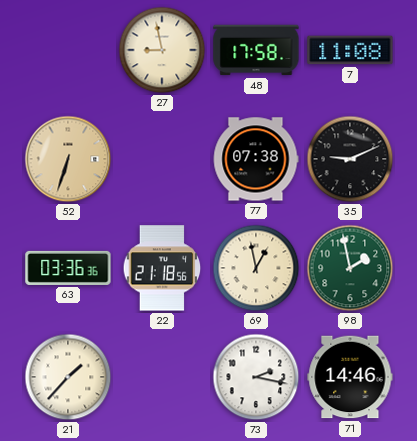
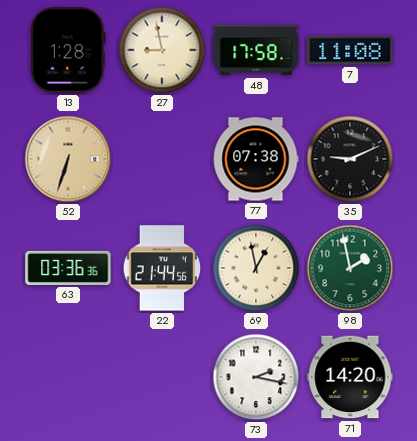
13: none -> 1:28 (68, 50)
22: 21:18 -> 21:44 (162, 268)
21: 1:37 -> none (68, 377)
71: 14:46 -> 14:20 (350, 377)
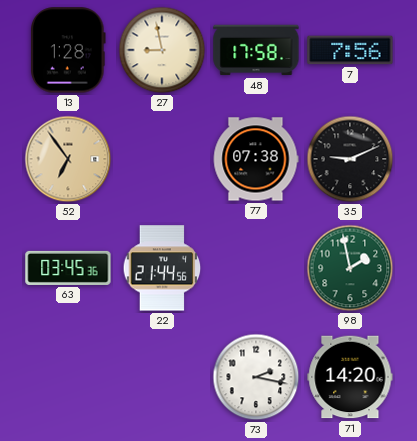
7: 11:08 -> 7:56 (350, 50)
52: 6:33 -> 6:54 (68, 159)
63: 03:36 -> 03:45 (68, 268)
69: 12:58 -> none (256, 268)
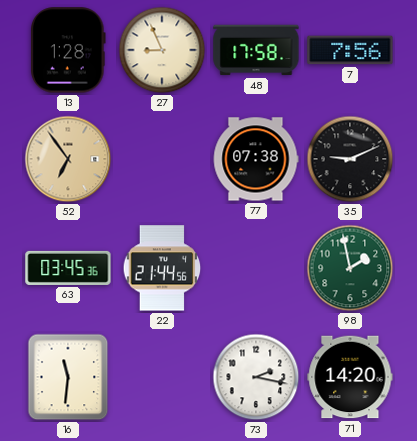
27: 8:58 -> 8:56 (162, 50)
16: none -> 11:31 (68, 377)
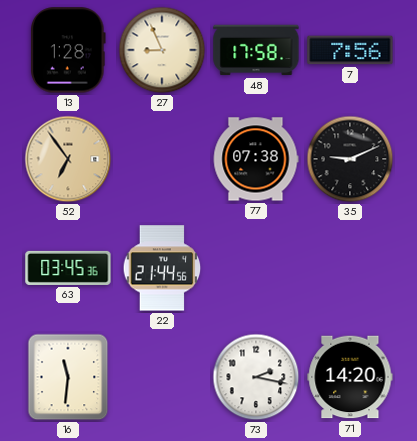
98: 1:58 -> none (350, 268)
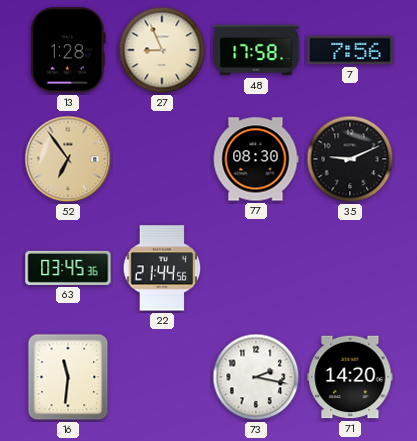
77: 07:38 -> 08:30 (256, 159)
